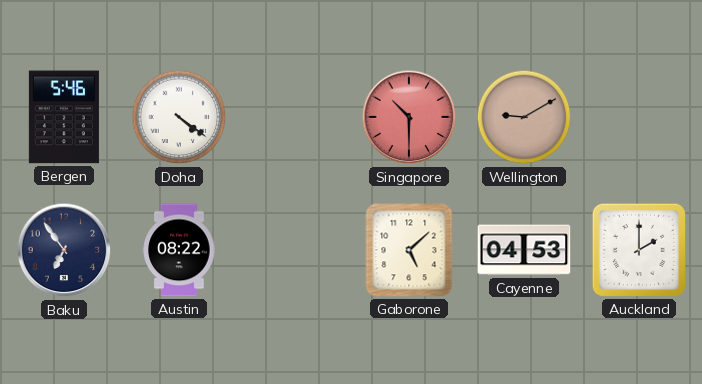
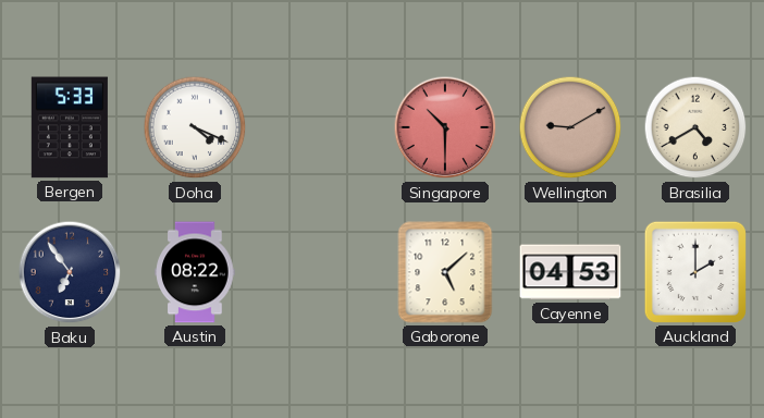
Bergen: 5:46 -> 5:33 (70, 127)
Doha: 4:21 -> 4:19 (195, 127)
Brasilia: none -> 4:40 (695, 127)
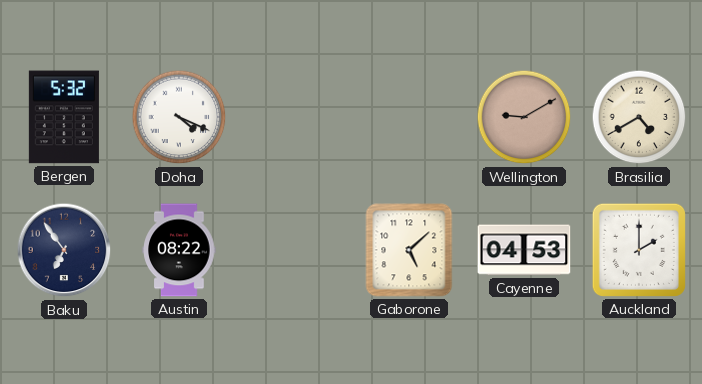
Bergen: 5:33 -> 5:32 (64, 117)
Singapore: 10:30 -> none (445, 127)
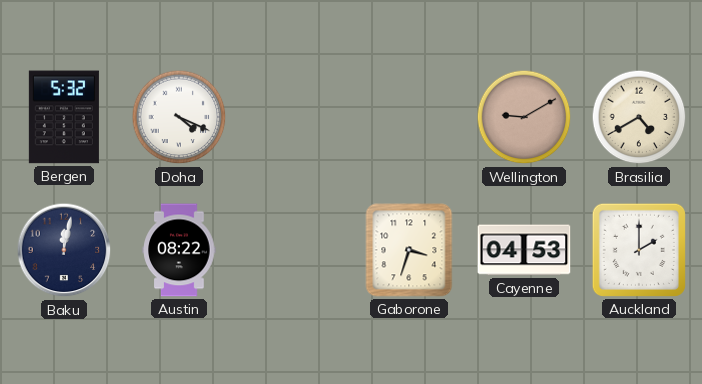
Baku: 6:54 -> 12:02 (64, 250)
Gaborone: 5:08 -> 3:33 (409, 250)
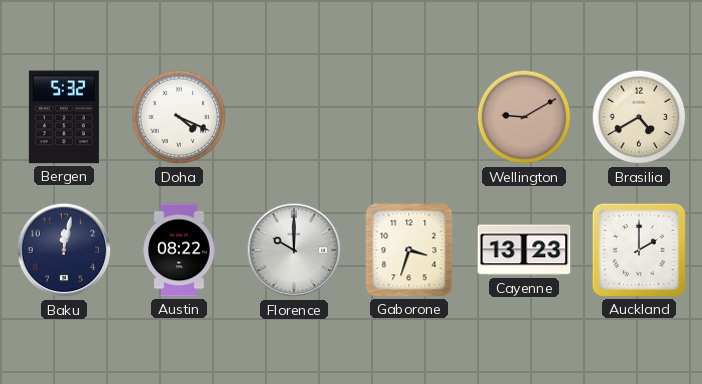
Florence: none -> 10:00 (294, 250)
Cayenne: 04:53 -> 13:23 (524, 250)
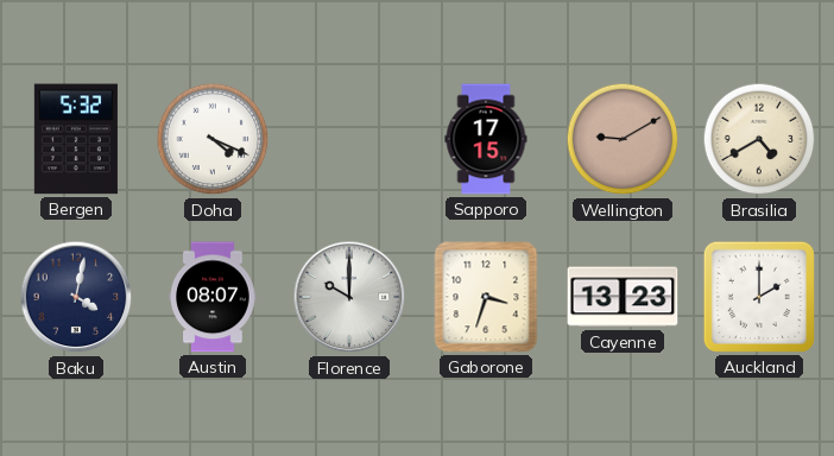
Sapporo: none -> 17:15 (486, 139)
Baku: 12:02 -> 4:02 (76, 297)
Austin: 08:22 -> 08:07 (213, 297)
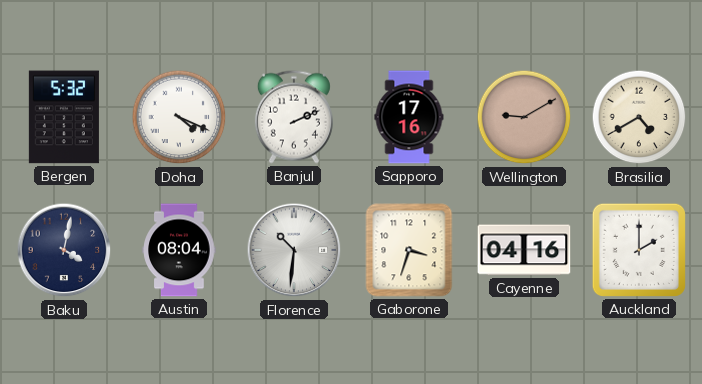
Banjul: none -> 2:11 (294, 117)
Sapporo: 17:15 -> 17:16 (409, 117)
Austin: 08:07 -> 08:04 (179, 250)
Florence: 10:00 -> 10:31 (294, 250)
Cayenne: 13:23 -> 04:16 (524, 250)
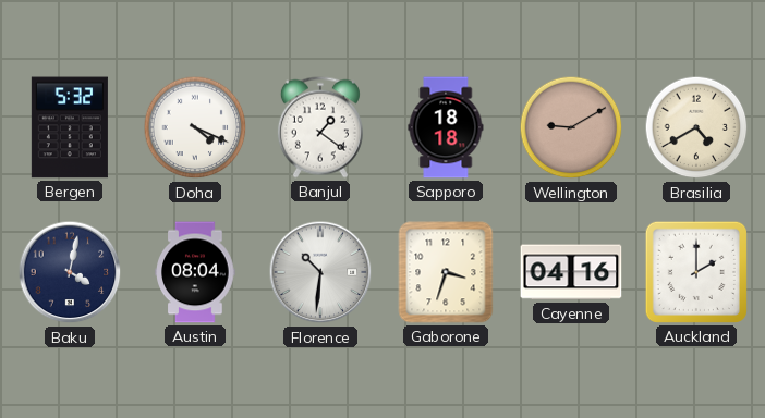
Banjul: 2:11 -> 1:21 (320, 127)
Sapporo: 17:16 -> 18:18 (446, 127)
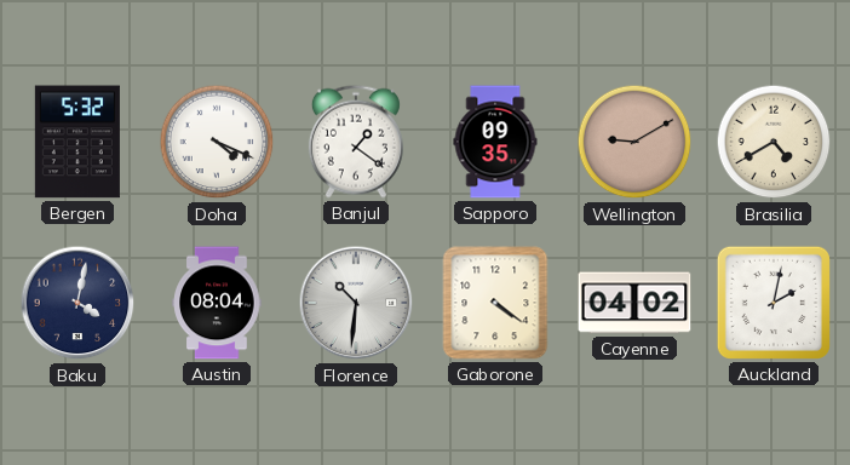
Sapporo: 18:18 -> 09:35 (495, 142)
Gaborone: 3:33 -> 4:21 (495, 303)
Cayenne: 04:16 -> 04:02 (634, 303)
Auckland: 2:00 -> 2:02 (774, 303)
